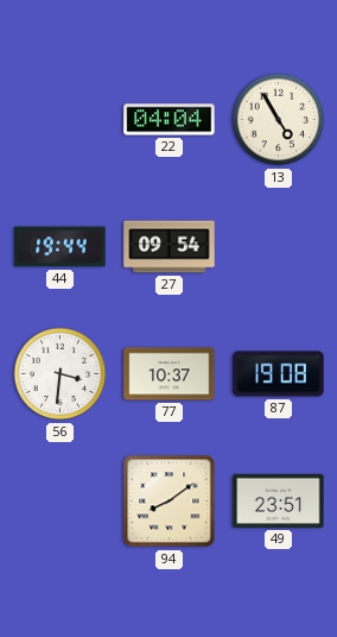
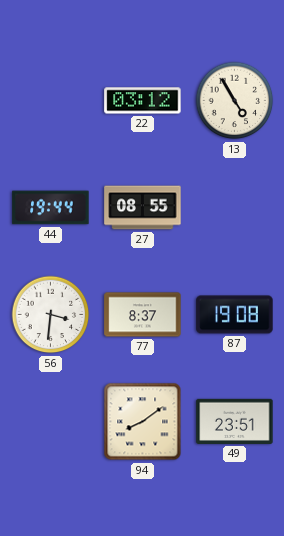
22: 04:04 -> 03:12 (143, 101)
27: 09:54 -> 08:55 (143, 208)
77: 10:37 -> 8:37 (143, 315)
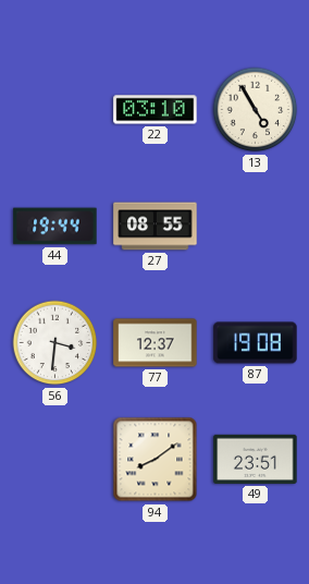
22: 03:12 -> 03:10 (156, 110)
77: 8:37 -> 12:37 (156, 343)
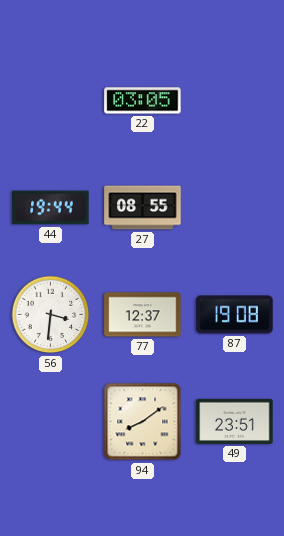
22: 03:10 -> 03:05 (143, 101)
13: 4:55 -> none (256, 110)
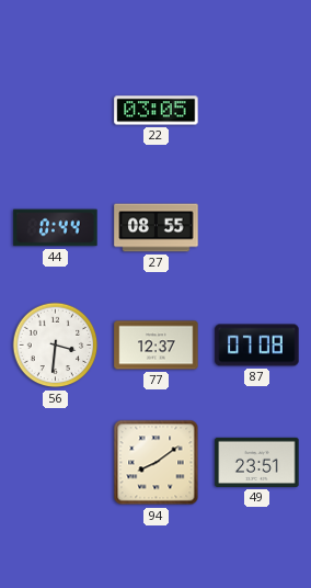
44: 19:44 -> 0:44 (56, 228)
87: 19:08 -> 07:08 (257, 346)
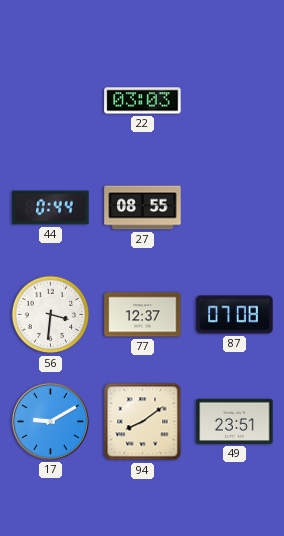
22: 03:05 -> 03:03 (143, 101)
17: none -> 9:10 (50, 421)
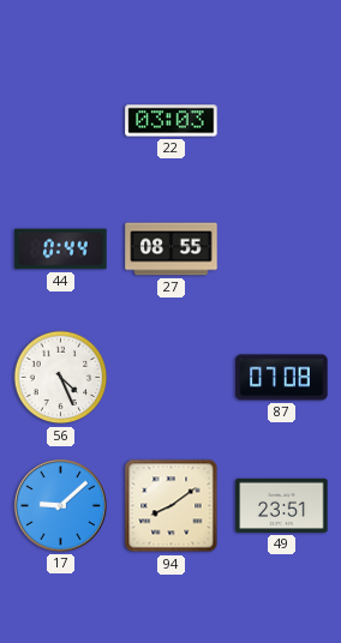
56: 3:31 -> 4:26 (61, 378)
77: 12:37 -> none (143, 315)
17: 9:10 -> 9:08 (60, 505)
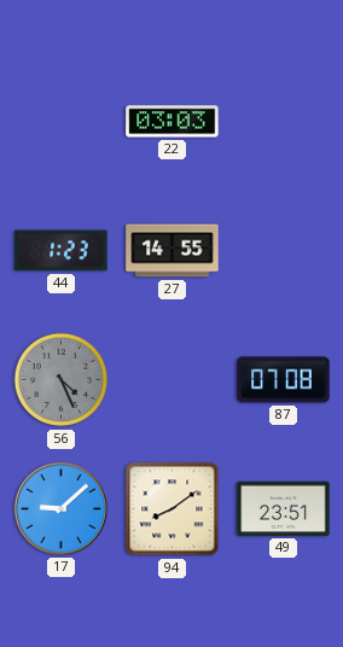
44: 0:44 -> 1:23 (62, 251)
27: 08:55 -> 14:55 (173, 251)
56 dial: white -> grey (62, 380)
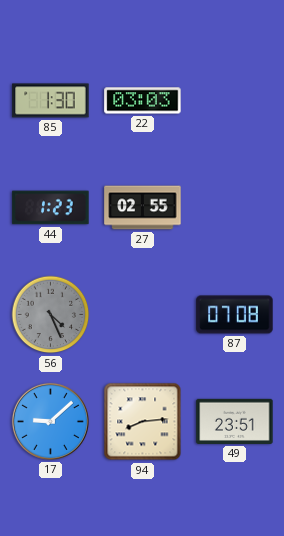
85: none -> 1:30 (51, 101)
27: 14:55 -> 02:55 (143, 208)
94: 8:09 -> 8:14 (143, 422)
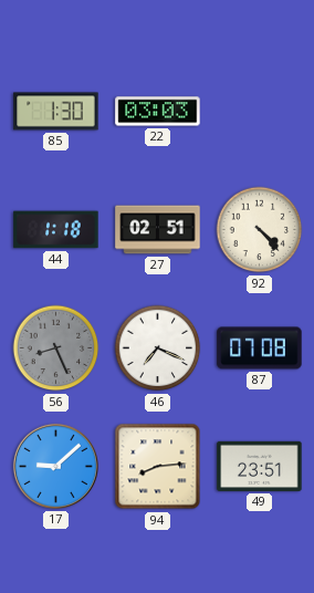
44: 1:23 -> 1:18 (56, 230)
27: 02:55 -> 02:51 (158, 230)
92: none -> 4:23 (260, 230)
56: 4:26 -> 8:26 (56, 348)
46: none -> 7:19 (158, 348)
